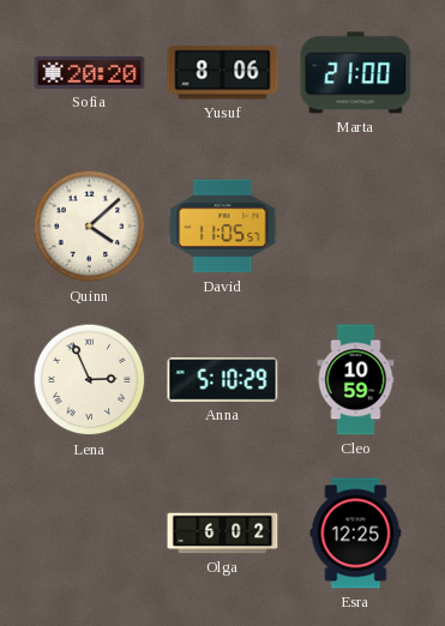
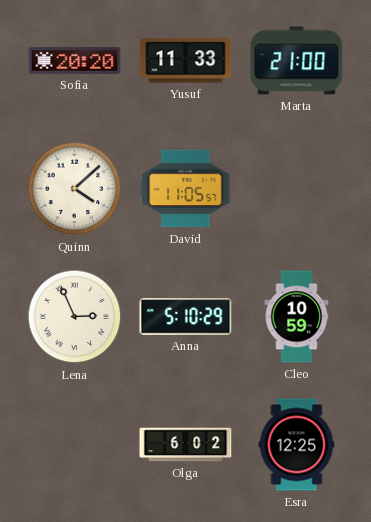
Yusuf: 8:06 -> 11:33 (186, 61)
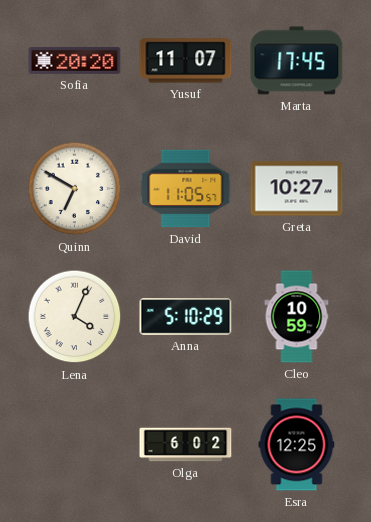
Yusuf: 11:33 -> 11:07 (186, 61)
Marta: 21:00 -> 17:45 (297, 61)
Quinn: 4:08 -> 6:50 (75, 189)
Greta: none -> 10:27 (297, 189)
Lena: 2:56 -> 4:04 (75, 317)
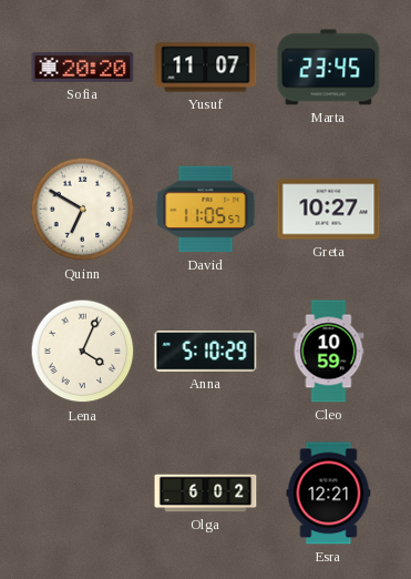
Marta: 17:45 -> 23:45 (329, 68)
Esra: 12:25 -> 12:21 (329, 494)
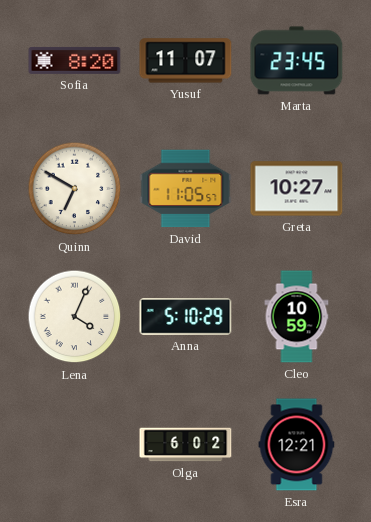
Sofia: 20:20 -> 8:20 (75, 60)
